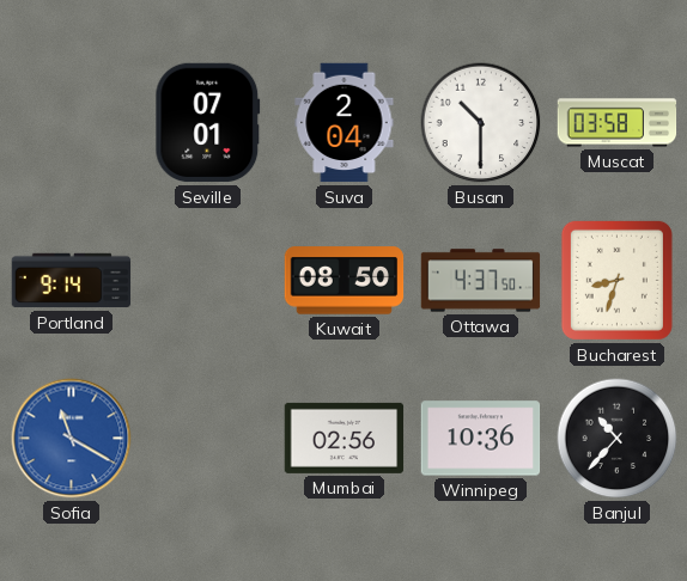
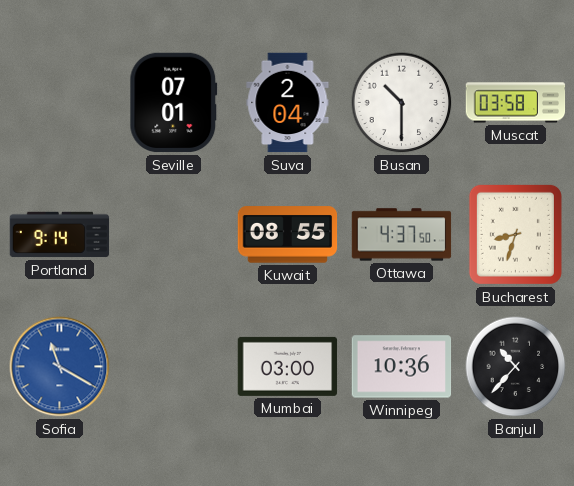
Kuwait: 08:50 -> 08:55 (288, 235)
Mumbai: 02:56 -> 03:00 (288, 366)
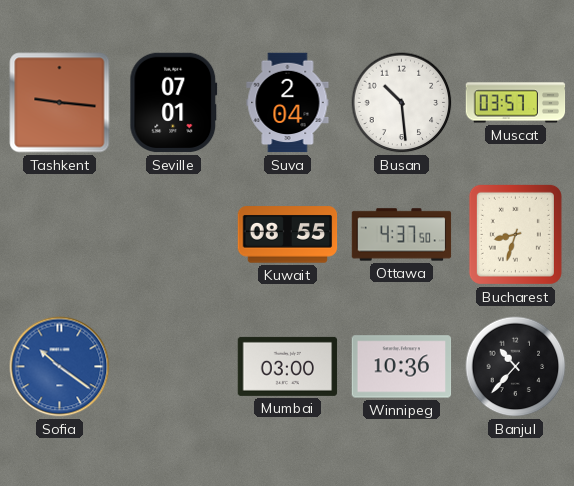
Tashkent: none -> 9:16 (60, 103)
Busan: 10:30 -> 10:29 (402, 103)
Muscat: 03:58 -> 03:57 (516, 103)
Portland: 9:14 -> none (60, 235)
Sofia: 11:20 -> 10:21 (60, 367)
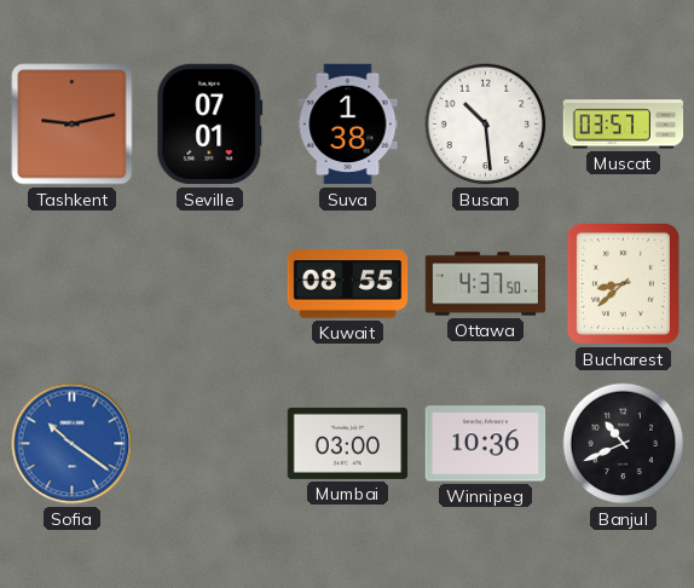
Tashkent: 9:16 -> 9:13 (73, 125)
Suva: 2:04 -> 1:38 (348, 125)
Bucharest: 8:33 -> 8:38 (623, 283)
Banjul: 10:37 -> 10:41 (624, 444)
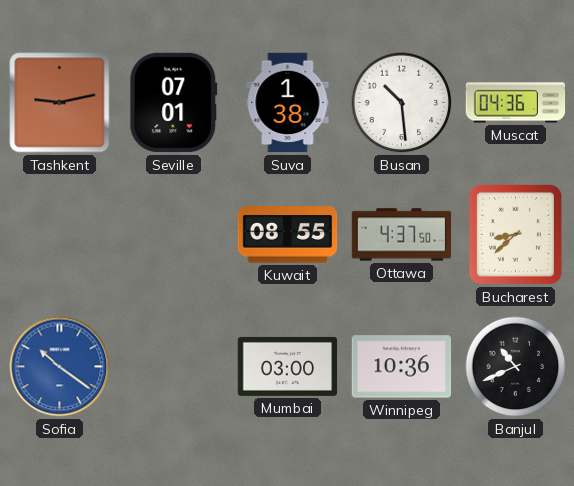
Muscat: 03:57 -> 04:36 (516, 103)
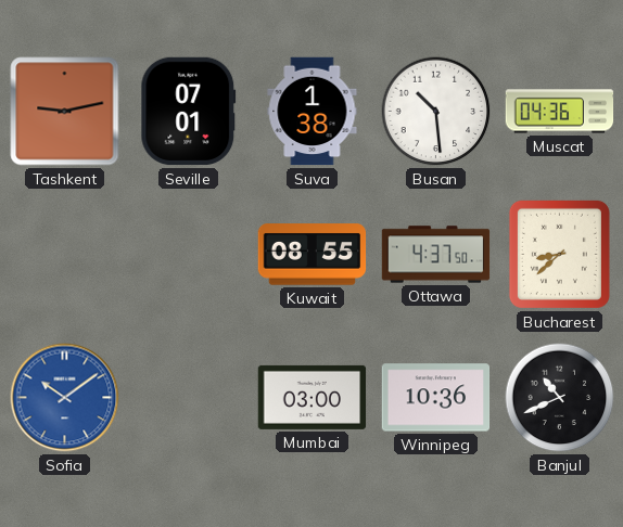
Sofia: 10:21 -> 10:09 (65, 398)
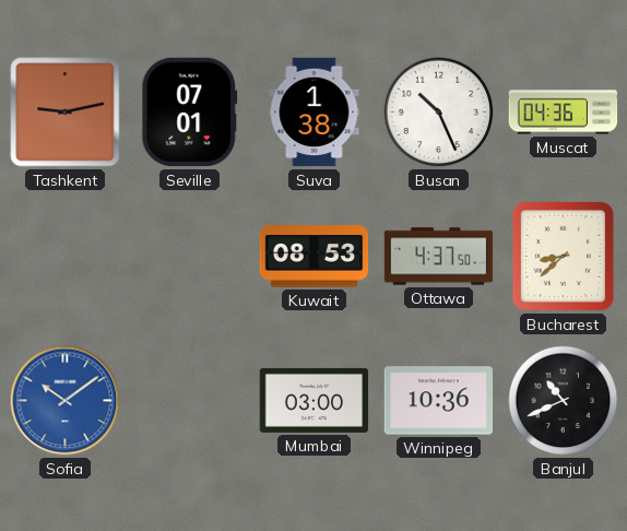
Busan: 10:29 -> 10:26 (439, 113)
Kuwait: 08:55 -> 08:53 (315, 257)
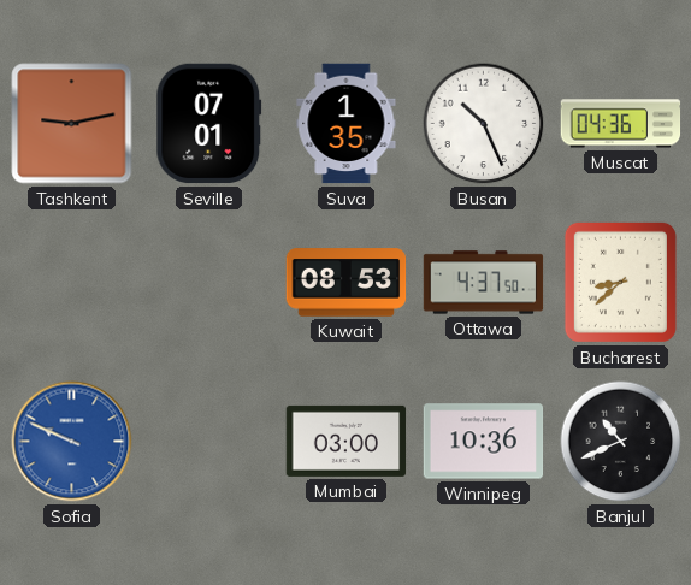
Suva: 1:38 -> 1:35 (347, 124)
Sofia: 10:09 -> 9:49 (72, 442)
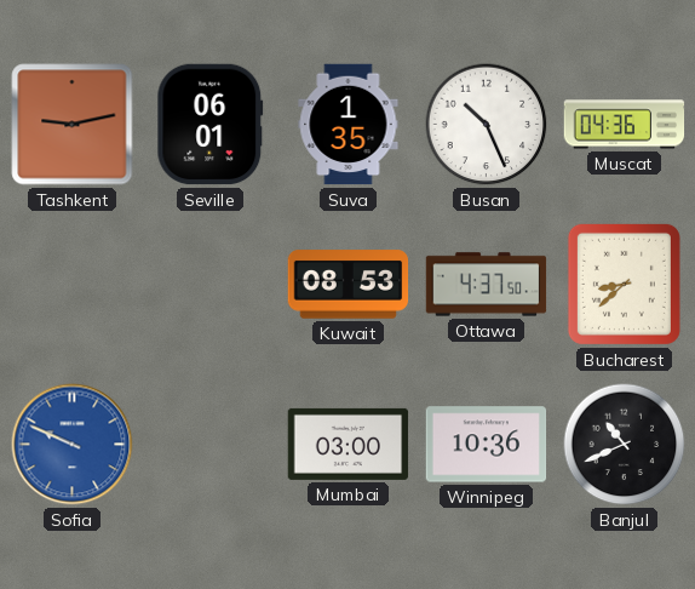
Seville: 07:01 -> 06:01 (211, 125)
